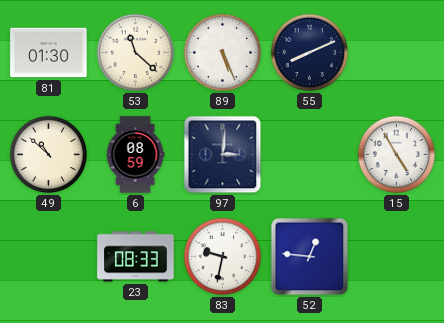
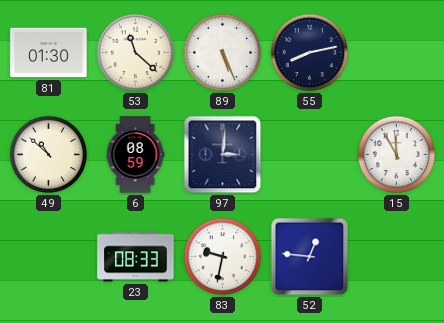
55: 8:11 -> 8:13 (310, 53)
15: 4:55 -> 11:55 (397, 155)
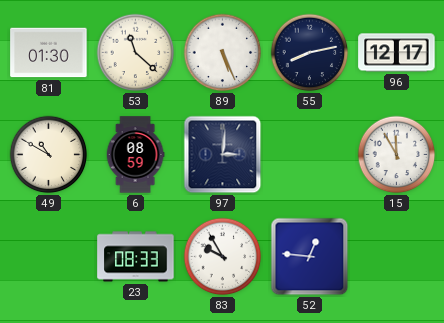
96: none -> 12:17 (397, 53)
49: 10:52 -> 10:50 (49, 155)
83: 9:32 -> 9:55 (223, 257)
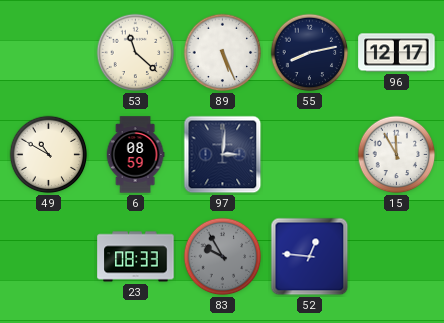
81: 01:30 -> none (49, 53)
83 dial: white -> grey (223, 257)
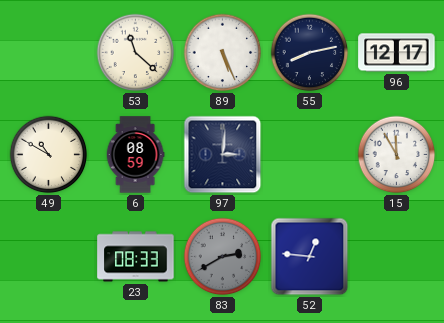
83: 9:55 -> 2:40 (223, 257)
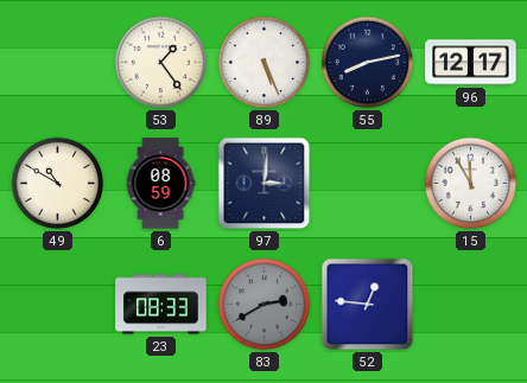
53: 11:22 -> 1:24 (161, 63)
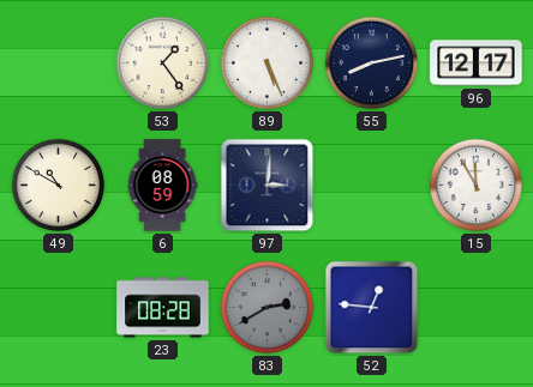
23: 08:33 -> 08:28 (163, 308)
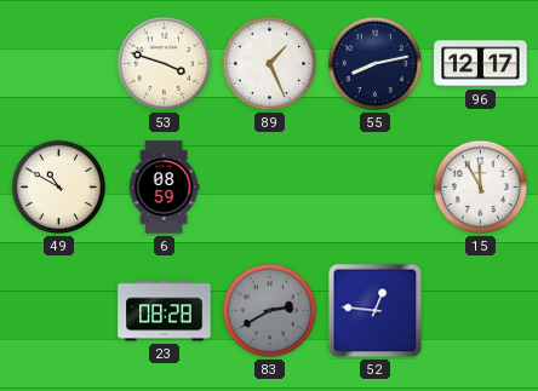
53: 1:24 -> 3:48 (165, 64)
89: 5:26 -> 1:26 (270, 64)
97: 3:01 -> none (268, 186)
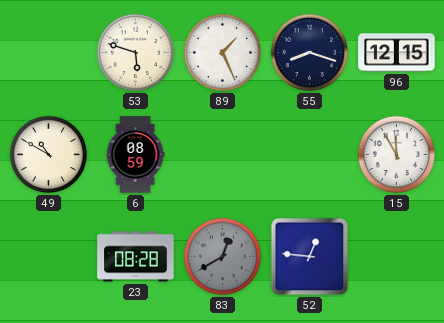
53: 3:48 -> 5:48 (136, 53)
55: 8:13 -> 8:18 (310, 53)
96: 12:17 -> 12:15 (397, 53)
83: 2:40 -> 12:40 (223, 257)
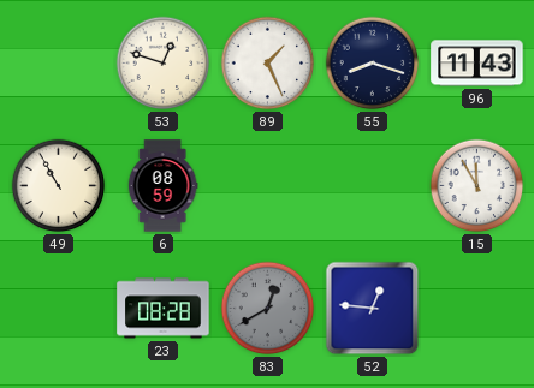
53: 5:48 -> 12:48 (164, 64)
96: 12:15 -> 11:43 (477, 64)
49: 10:50 -> 10:55 (59, 186)
